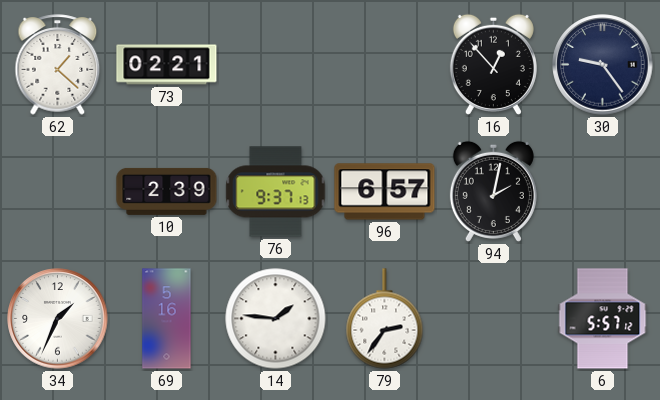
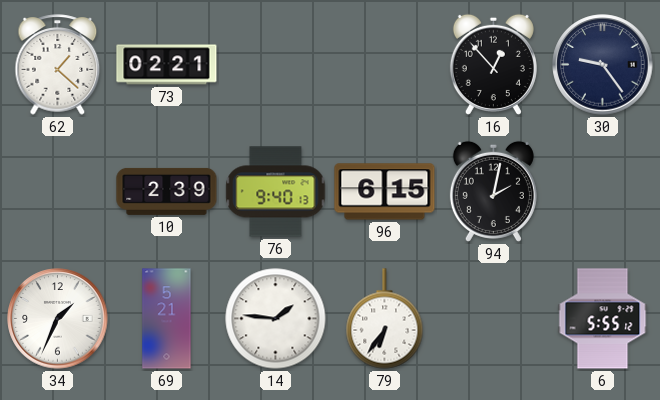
76: 9:37 -> 9:40 (276, 192)
96: 6:57 -> 6:15 (385, 192)
69: 5:16 -> 5:21 (167, 319)
79: 2:36 -> 6:36 (385, 319)
6: 5:57 -> 5:55 (603, 319)
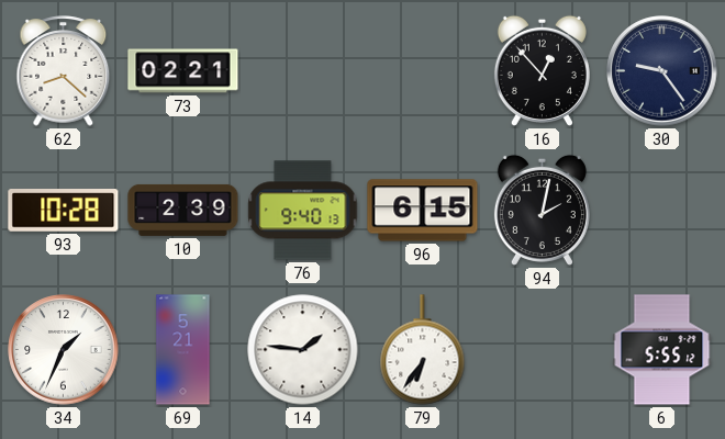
62: 1:22 -> 8:22 (64, 71)
93: none -> 10:28 (64, 211)
